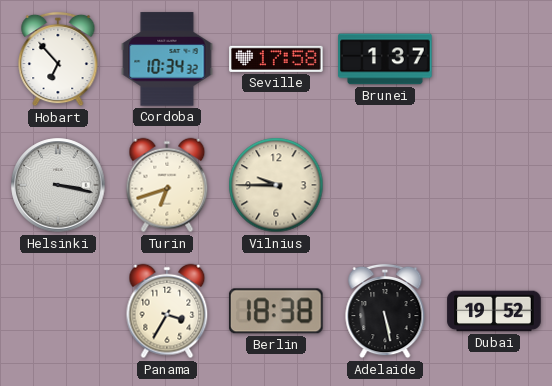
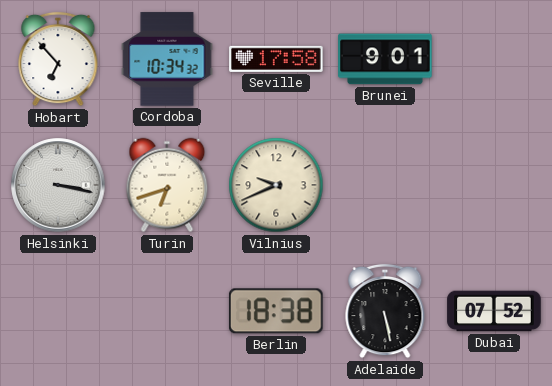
Brunei: 1:37 -> 9:01 (385, 59)
Vilnius: 9:45 -> 9:41 (276, 185)
Panama: 3:35 -> none (167, 311)
Dubai: 19:52 -> 07:52 (494, 311)
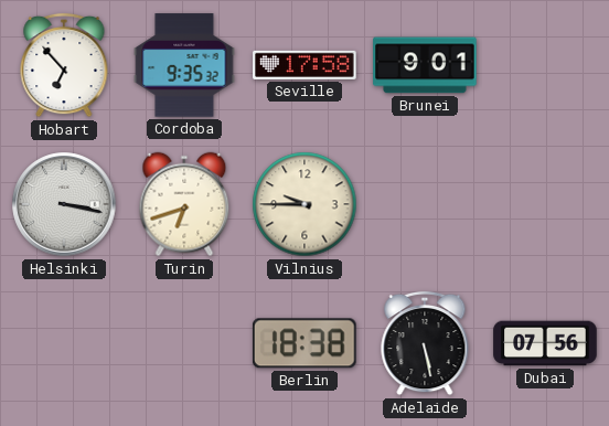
Cordoba: 10:34 -> 9:35 (184, 65)
Vilnius: 9:41 -> 9:45 (304, 204)
Dubai: 07:52 -> 07:56 (545, 343)
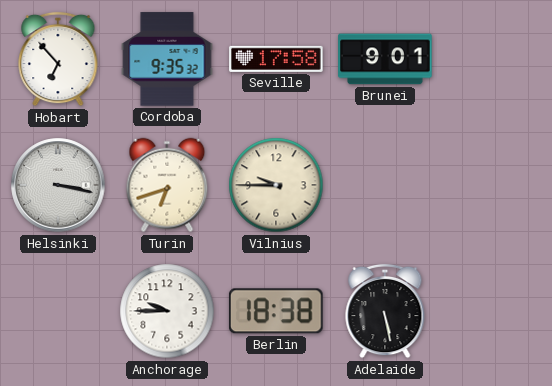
Anchorage: none -> 9:45 (167, 311)
Dubai: 07:56 -> none (545, 343)
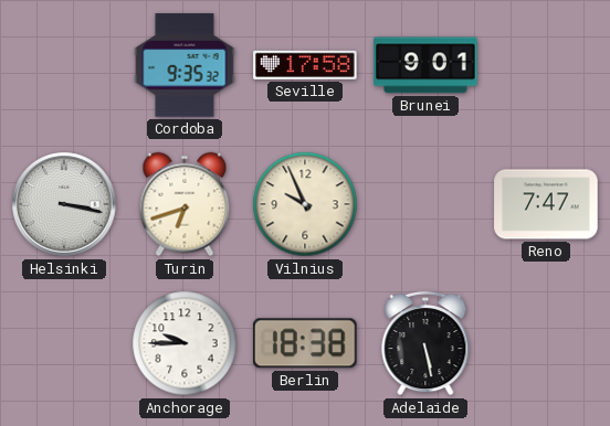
Hobart: 6:53 -> none (58, 59)
Vilnius: 9:45 -> 9:56 (305, 204)
Reno: none -> 7:47 (546, 204)
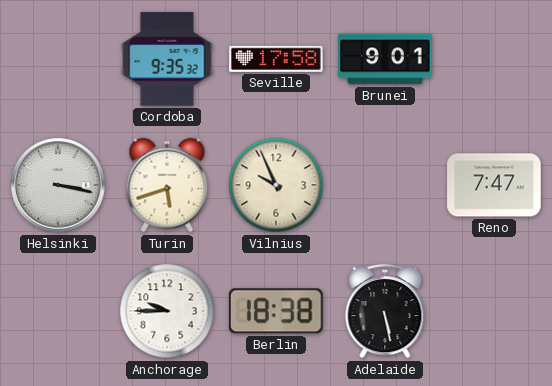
Turin: 6:42 -> 5:42 (167, 185)
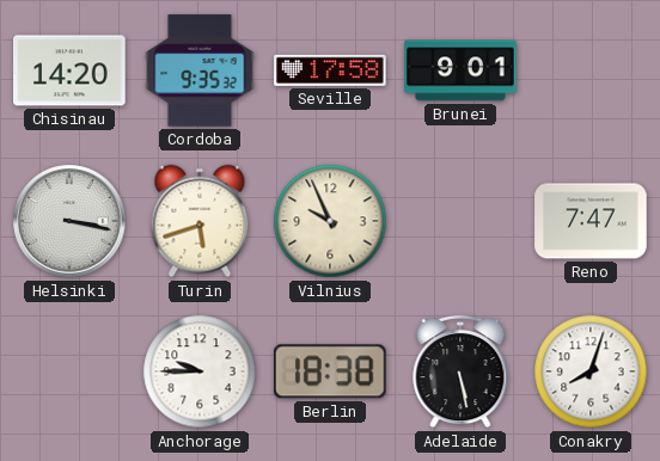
Chisinau: none -> 14:20 (69, 70)
Conakry: none -> 8:03 (591, 371)
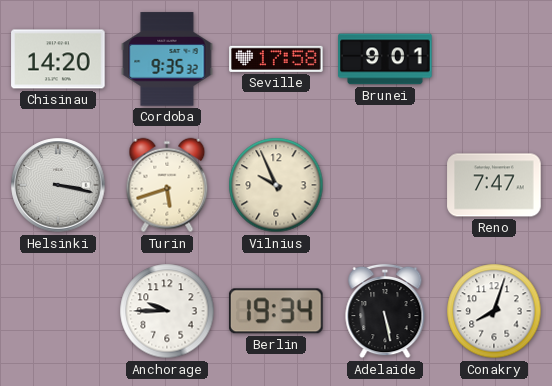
Berlin: 18:38 -> 19:34 (276, 311)
